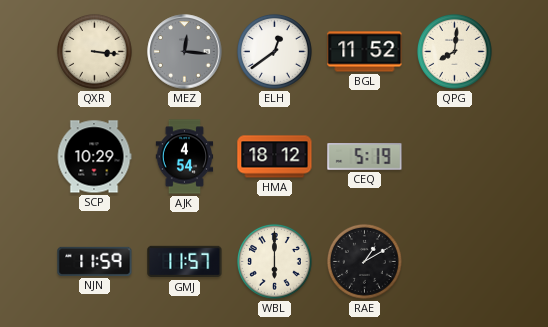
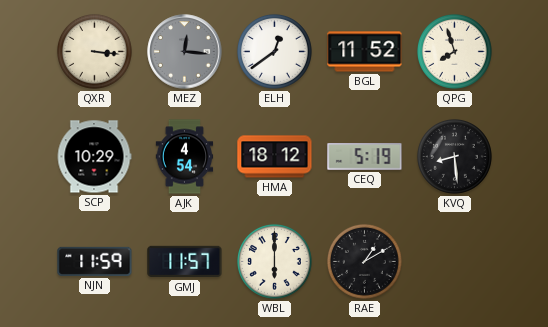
QPG: 8:01 -> 7:57 (454, 51)
KVQ: none -> 8:29 (454, 156)
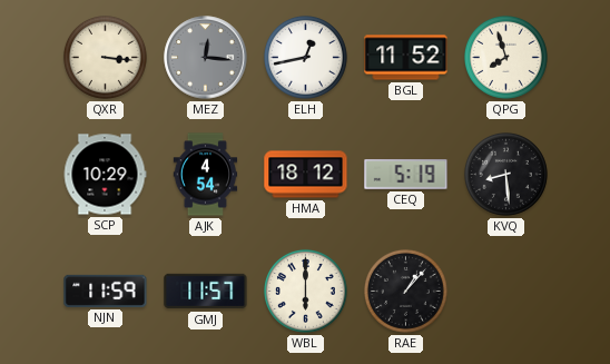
ELH: 12:39 -> 12:43 (305, 57)
RAE: 1:10 -> 1:07 (405, 291)
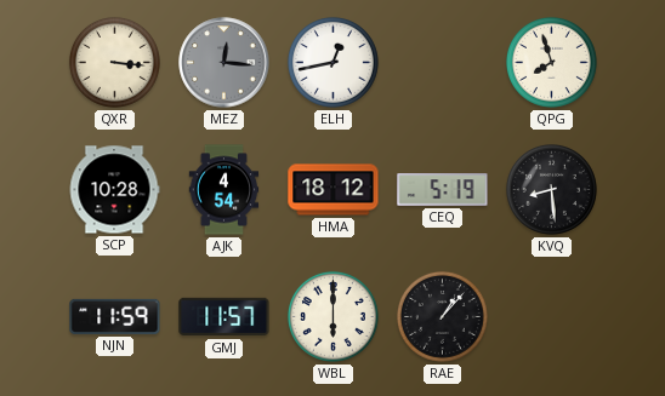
BGL: 11:52 -> none (406, 58)
SCP: 10:29 -> 10:28 (114, 190)
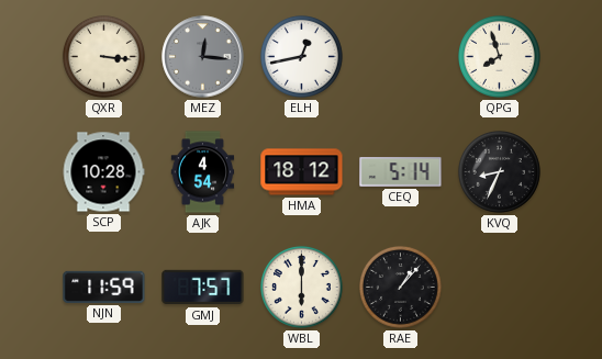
CEQ: 5:19 -> 5:14 (401, 172)
KVQ: 8:29 -> 8:34 (499, 171)
GMJ: 11:57 -> 7:57 (203, 288)
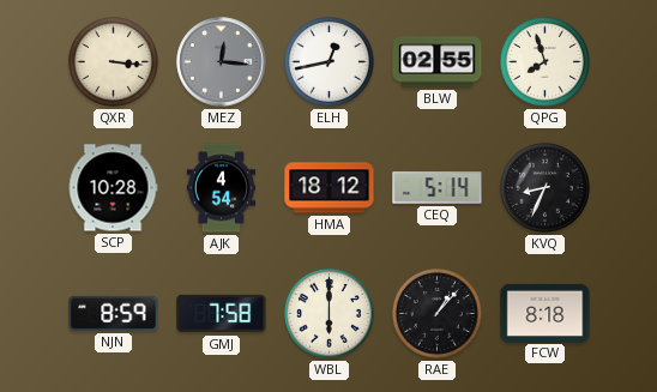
BLW: none -> 02:55 (438, 62)
NJN: 11:59 -> 8:59 (114, 313)
GMJ: 7:57 -> 7:58 (222, 314)
FCW: none -> 8:18 (546, 313)
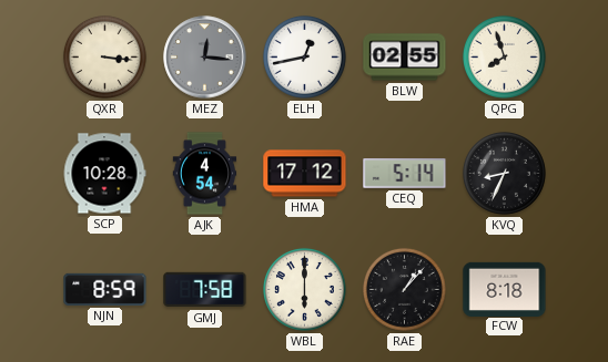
HMA: 18:12 -> 17:12 (305, 174)
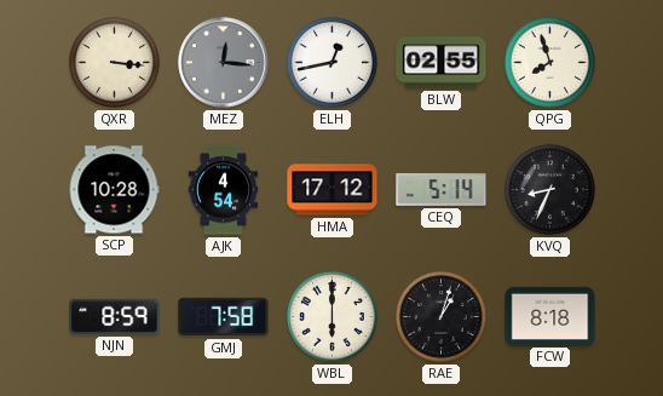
RAE: 1:07 -> 1:03 (440, 316)
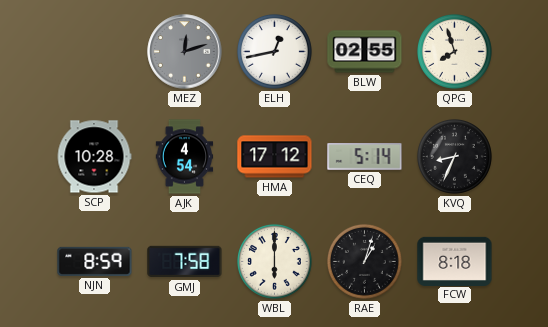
QXR: 3:16 -> none (114, 62)
MEZ: 12:16 -> 12:12 (185, 52)
